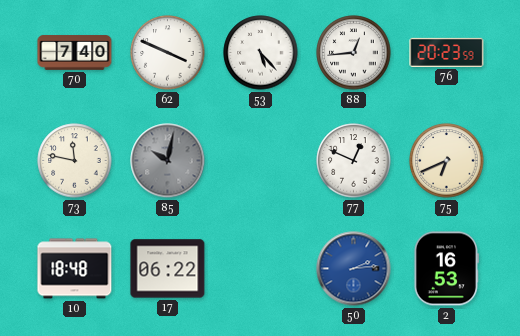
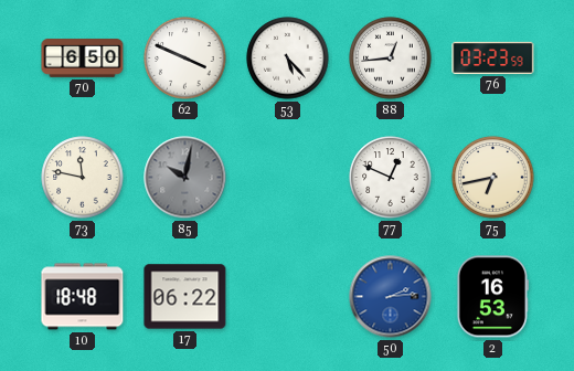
70: 7:40 -> 6:50 (83, 59)
76: 20:23 -> 03:23 (493, 57)
75: 6:41 -> 6:43 (493, 178)
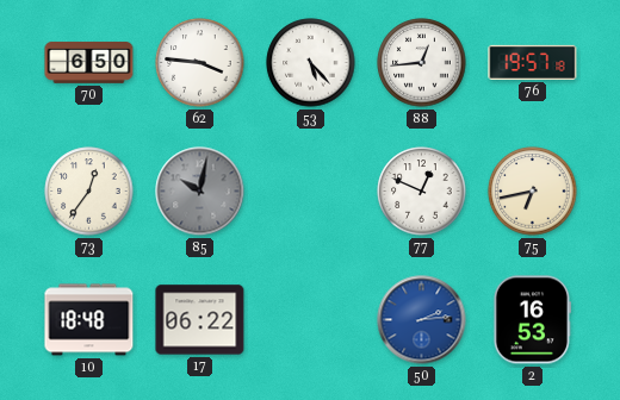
62: 3:49 -> 3:46 (200, 63)
76: 03:23 -> 19:57 (533, 62)
73: 11:47 -> 12:36 (89, 192)
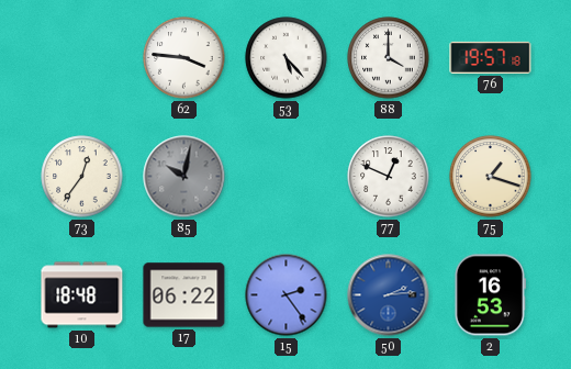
70: 6:50 -> none (89, 63)
88: 12:44 -> 4:00 (389, 58)
75: 6:43 -> 1:18 (491, 177)
15: none -> 2:24 (287, 295)
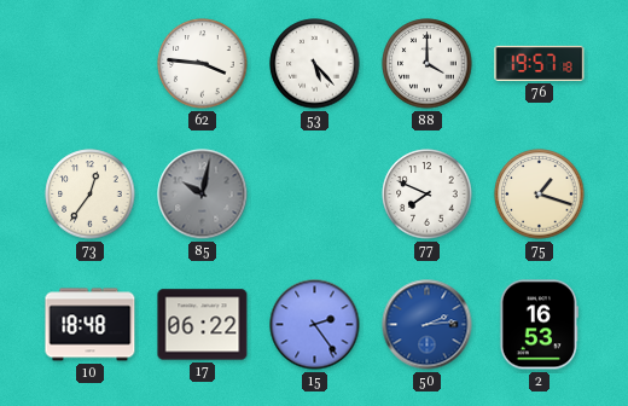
77: 12:49 -> 7:49 (428, 195)
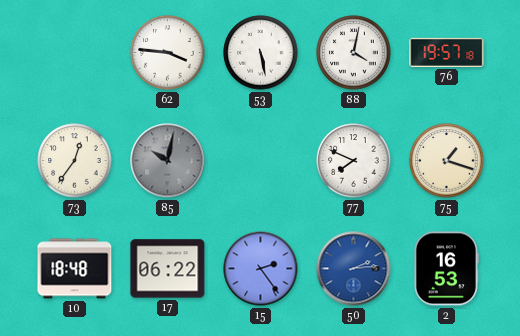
53: 5:23 -> 5:28 (261, 53)
88: 4:00 -> 4:02 (354, 53)
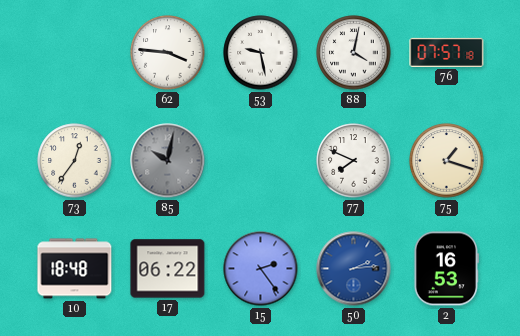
53: 5:28 -> 9:28 (261, 53)
76: 19:57 -> 07:57 (447, 52)
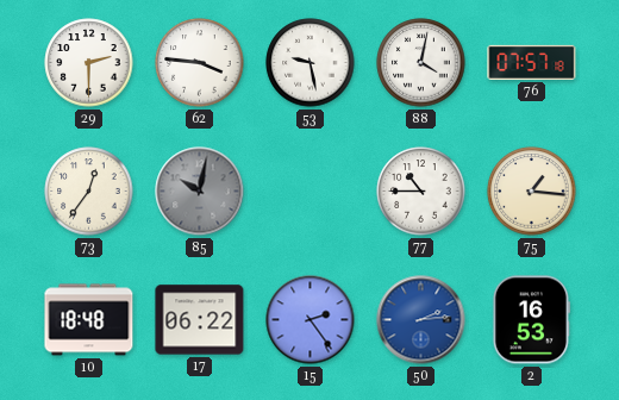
29: none -> 2:30 (89, 63)
77: 7:49 -> 10:45 (421, 192)
75: 1:18 -> 1:16 (532, 192)
